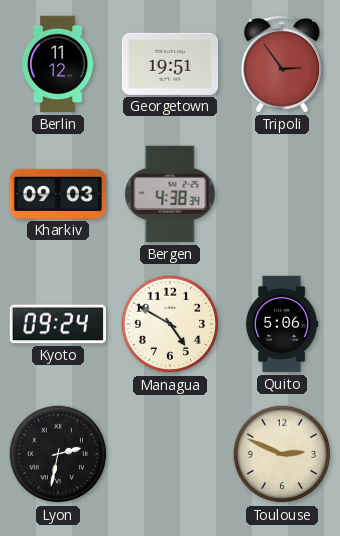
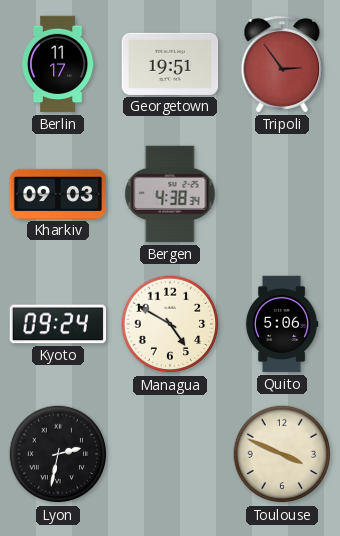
Berlin: 11:12 -> 11:17 (59, 64)
Toulouse: 2:49 -> 3:49 (282, 454)
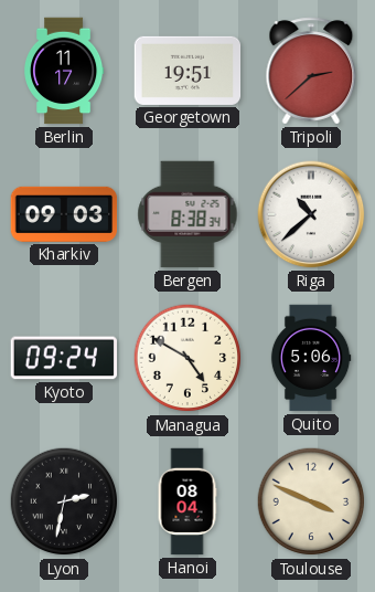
Tripoli: 2:54 -> 2:38 (311, 71)
Bergen: 4:38 -> 8:38 (187, 214)
Riga: none -> 10:38 (311, 214)
Hanoi: none -> 08:04 (187, 501)
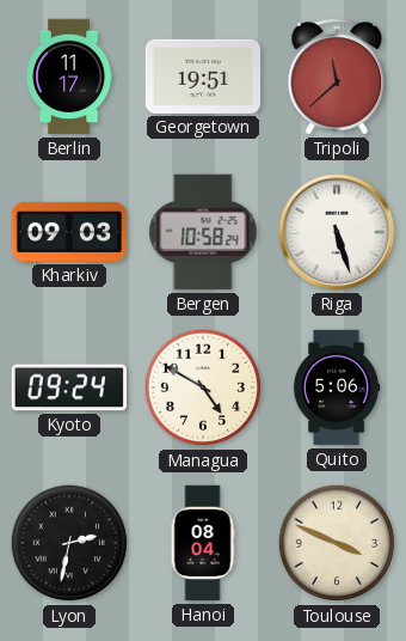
Tripoli: 2:38 -> 11:38 (337, 77)
Bergen: 8:38 -> 10:58 (203, 232)
Riga: 10:38 -> 5:27 (337, 232)
